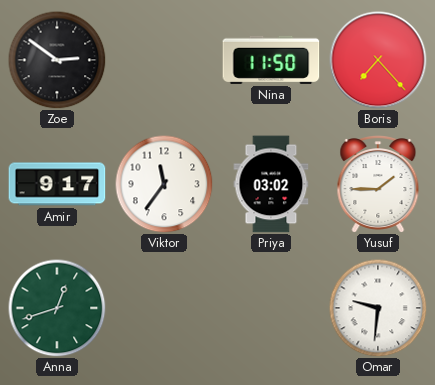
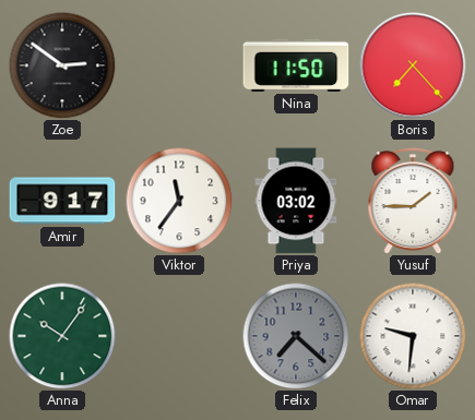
Anna: 12:42 -> 10:06 (62, 336)
Felix: none -> 7:22 (296, 336)
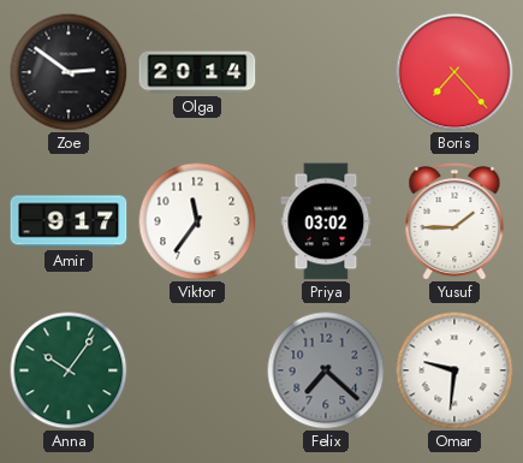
Olga: none -> 20:14 (197, 72)
Nina: 11:50 -> none (296, 65)
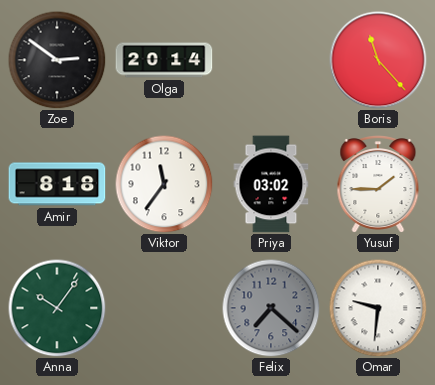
Boris: 7:23 -> 11:23 (378, 60)
Amir: 9:17 -> 8:18 (57, 184)
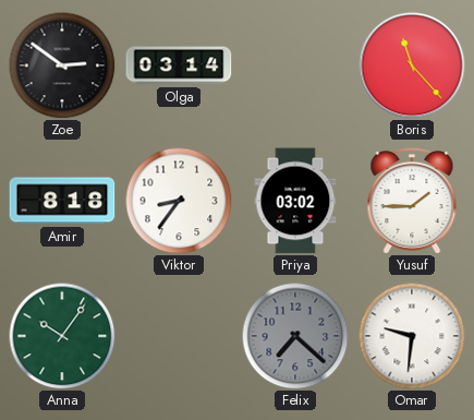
Olga: 20:14 -> 03:14 (179, 65)
Viktor: 11:36 -> 8:36 (179, 201)
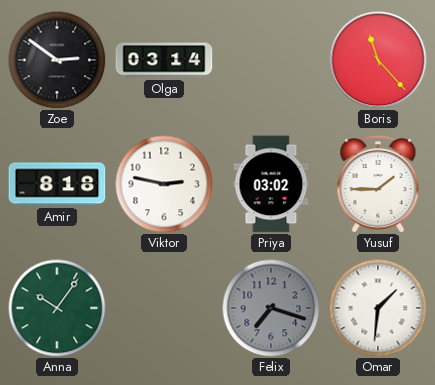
Viktor: 8:36 -> 2:47 (164, 184)
Felix: 7:22 -> 7:18 (271, 308)
Omar: 9:31 -> 1:31 (378, 308)
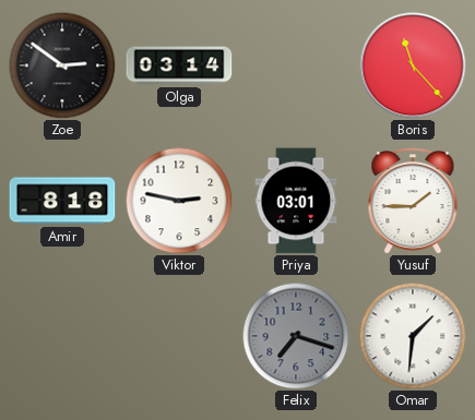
Priya: 03:02 -> 03:01 (296, 201)
Anna: 10:06 -> none (57, 308)
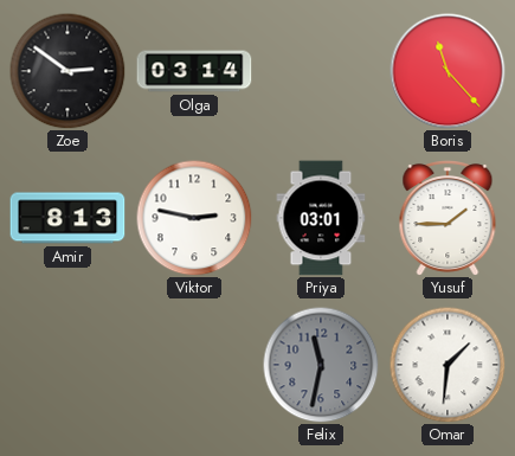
Amir: 8:18 -> 8:13 (67, 218)
Felix: 7:18 -> 11:32 (321, 365)
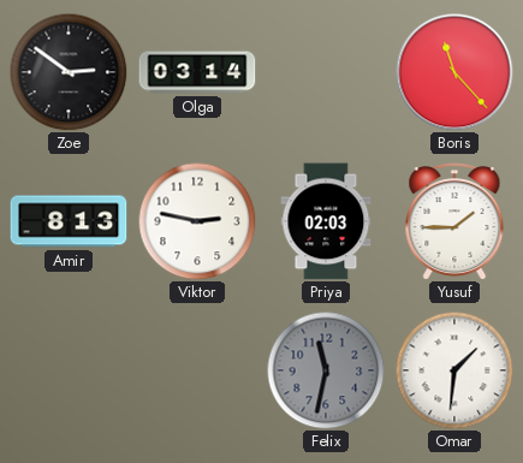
Priya: 03:01 -> 02:03 (326, 221)
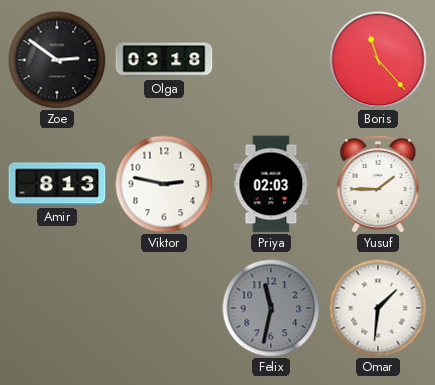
Olga: 03:14 -> 03:18 (164, 60)
